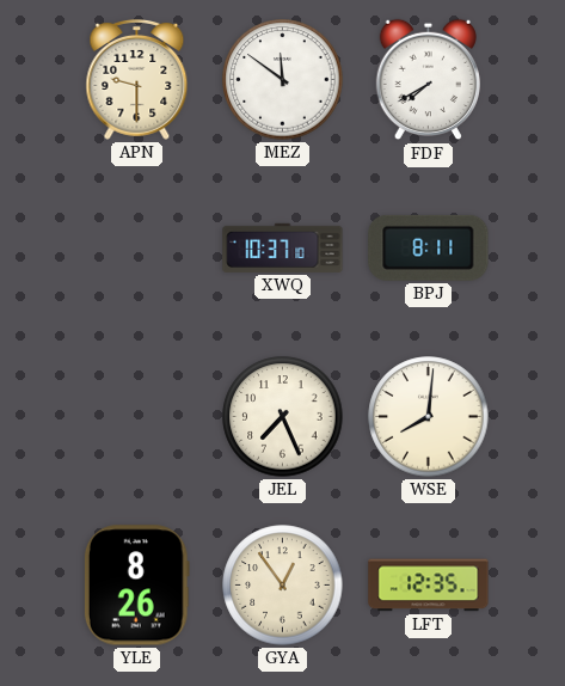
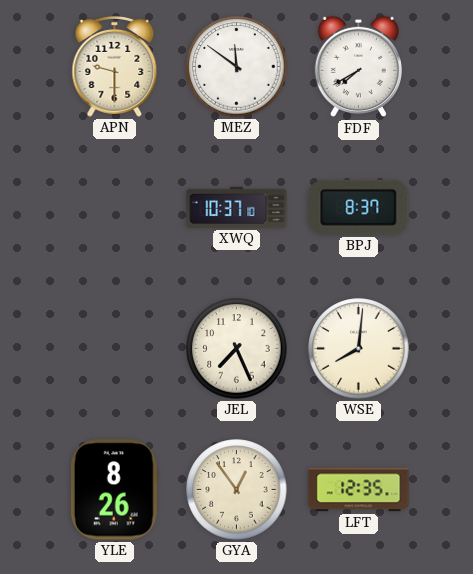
BPJ: 8:11 -> 8:37 (359, 207)
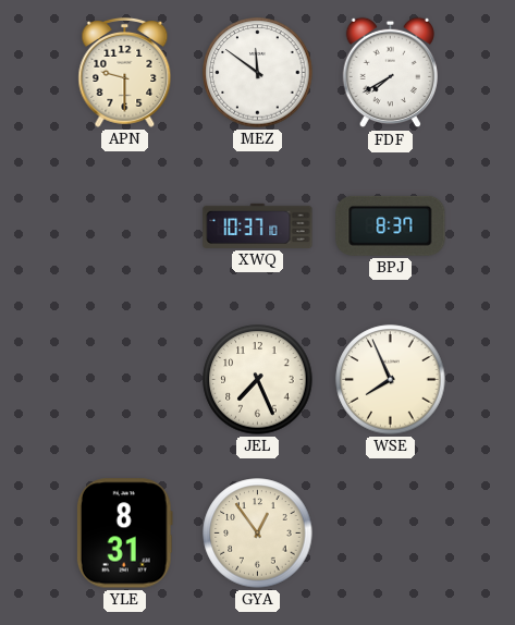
WSE: 8:01 -> 7:56 (391, 380)
YLE: 8:26 -> 8:31 (124, 534)
LFT: 12:35 -> none (359, 490)
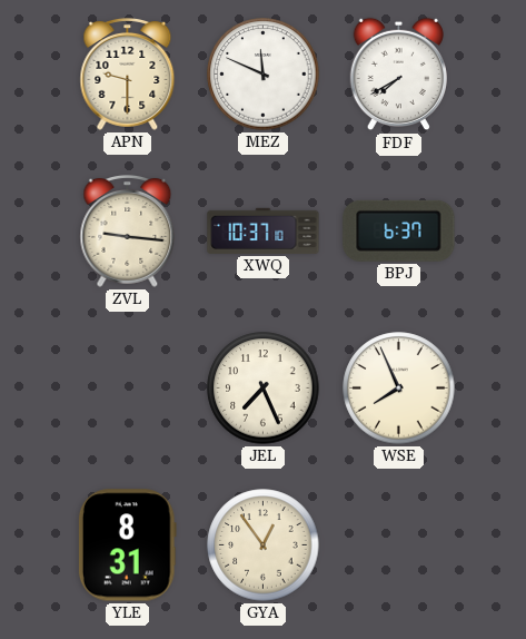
MEZ: 11:51 -> 11:49 (264, 75)
ZVL: none -> 9:16 (128, 230)
BPJ: 8:37 -> 6:37 (399, 230)
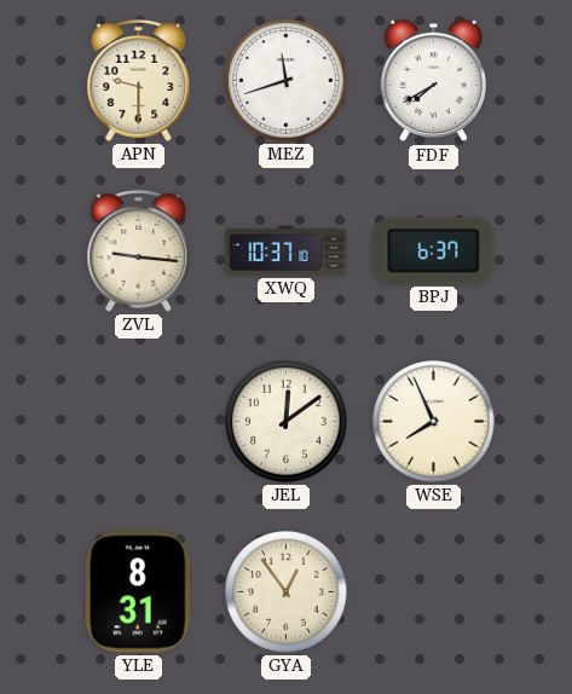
MEZ: 11:49 -> 11:42 (287, 81)
JEL: 7:26 -> 12:09 (287, 422)
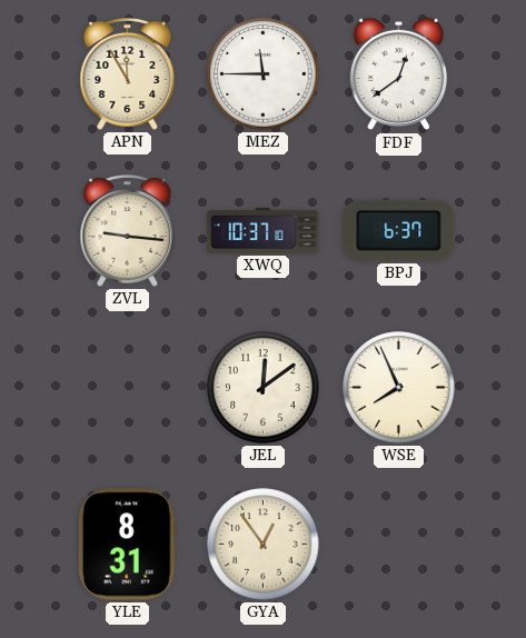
APN: 9:30 -> 11:55 (128, 73)
MEZ: 11:42 -> 11:45 (264, 74)
FDF: 7:40 -> 12:39 (398, 74)
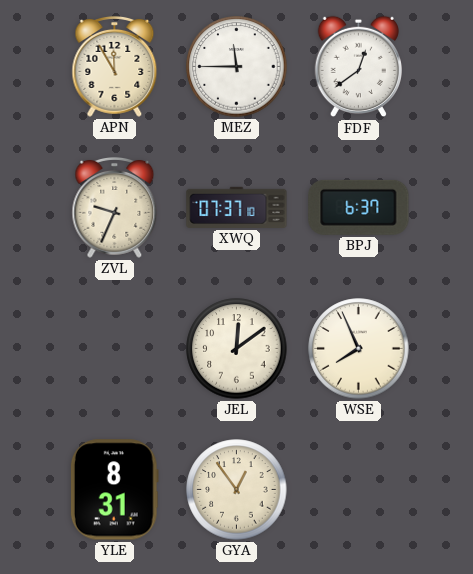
ZVL: 9:16 -> 9:34 (115, 207)
XWQ: 10:37 -> 07:37 (237, 207)
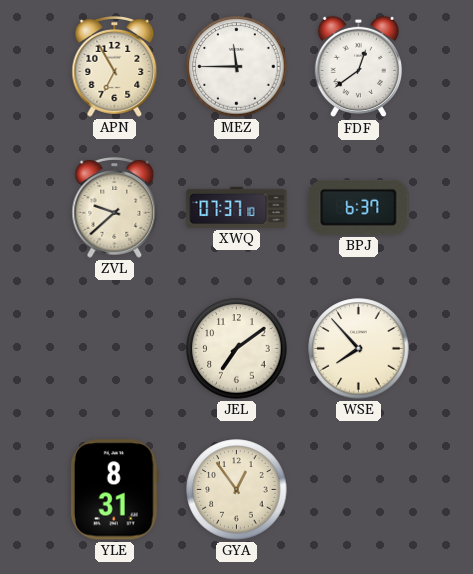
APN: 11:55 -> 6:55 (115, 66)
ZVL: 9:34 -> 9:38 (115, 207)
JEL: 12:09 -> 7:09 (237, 349)
WSE: 7:56 -> 7:53 (359, 349)
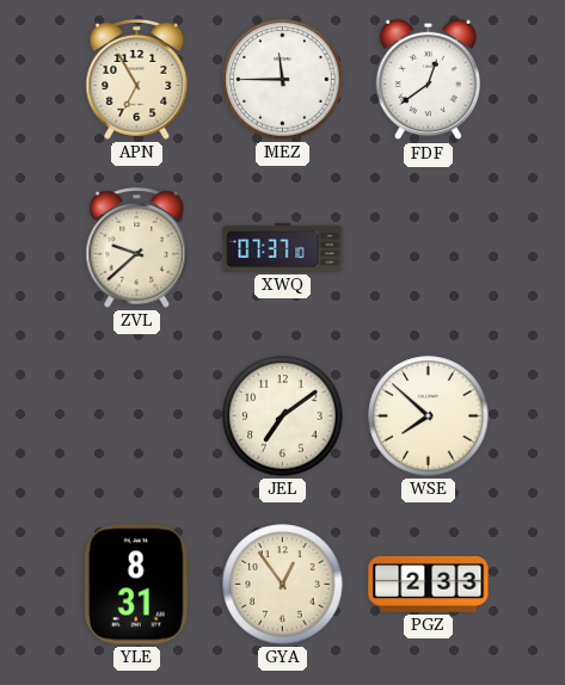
BPJ: 6:37 -> none (359, 207)
WSE: 7:53 -> 7:52 (429, 416)
PGZ: none -> 2:33 (429, 585)
